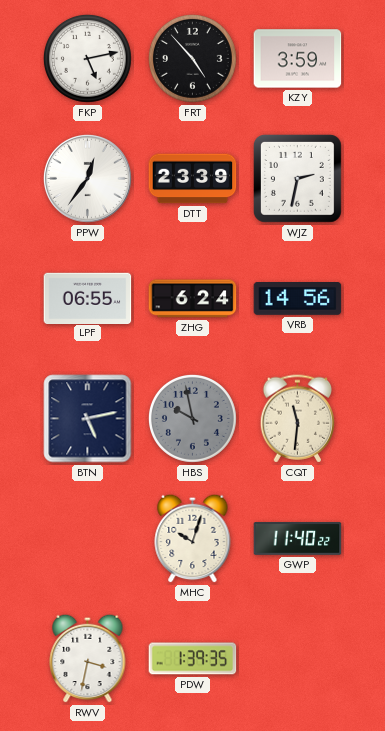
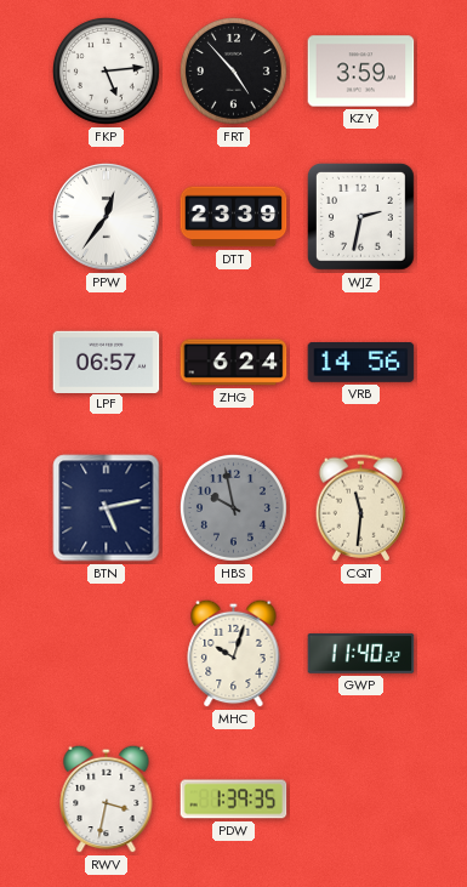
FKP: 5:13 -> 5:14 (106, 70)
LPF: 06:55 -> 06:57 (107, 362)
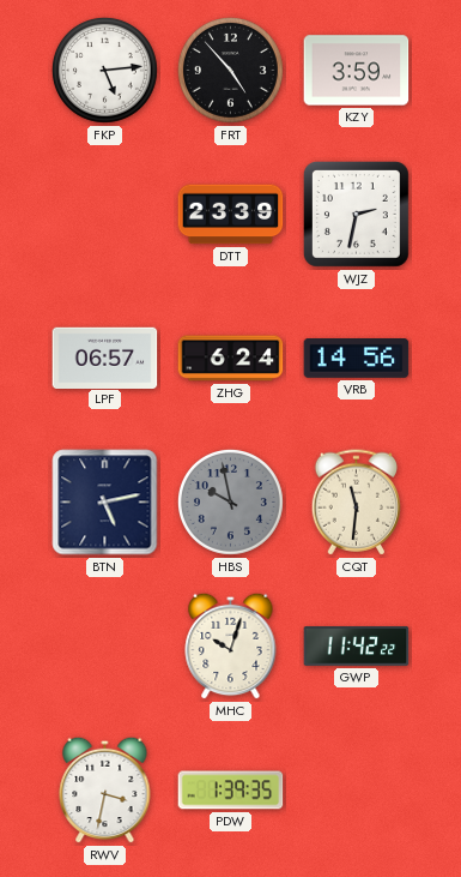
PPW: 12:36 -> none (106, 216)
GWP: 11:40 -> 11:42 (357, 647)
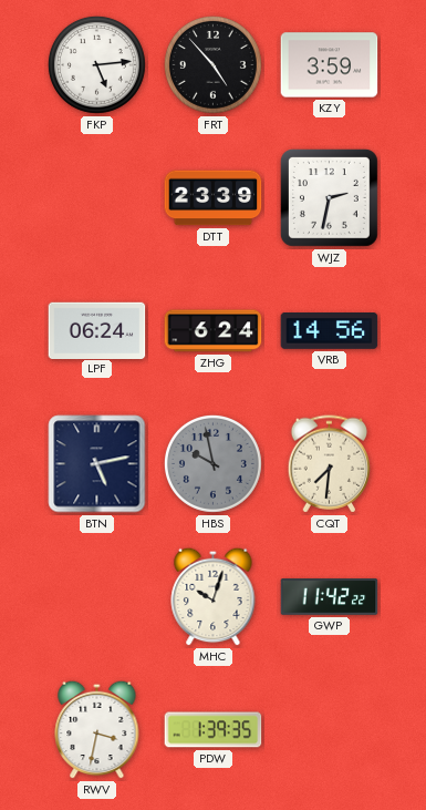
LPF: 06:57 -> 06:24 (97, 330)
CQT: 11:31 -> 7:31 (330, 464)
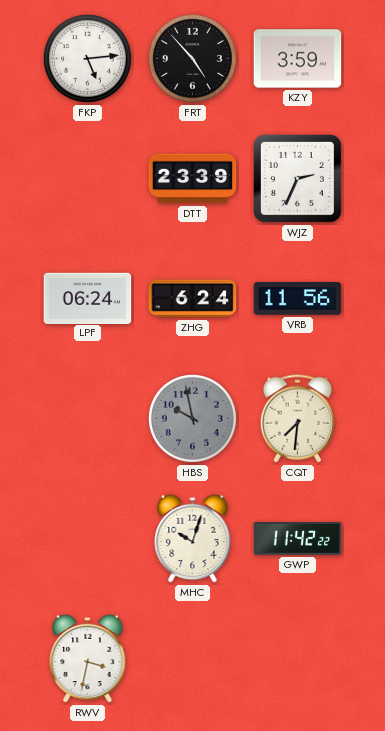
WJZ: 2:32 -> 2:34 (297, 178)
VRB: 14:56 -> 11:56 (298, 299)
BTN: 5:13 -> none (97, 464)
PDW: 1:39 -> none (214, 730)
